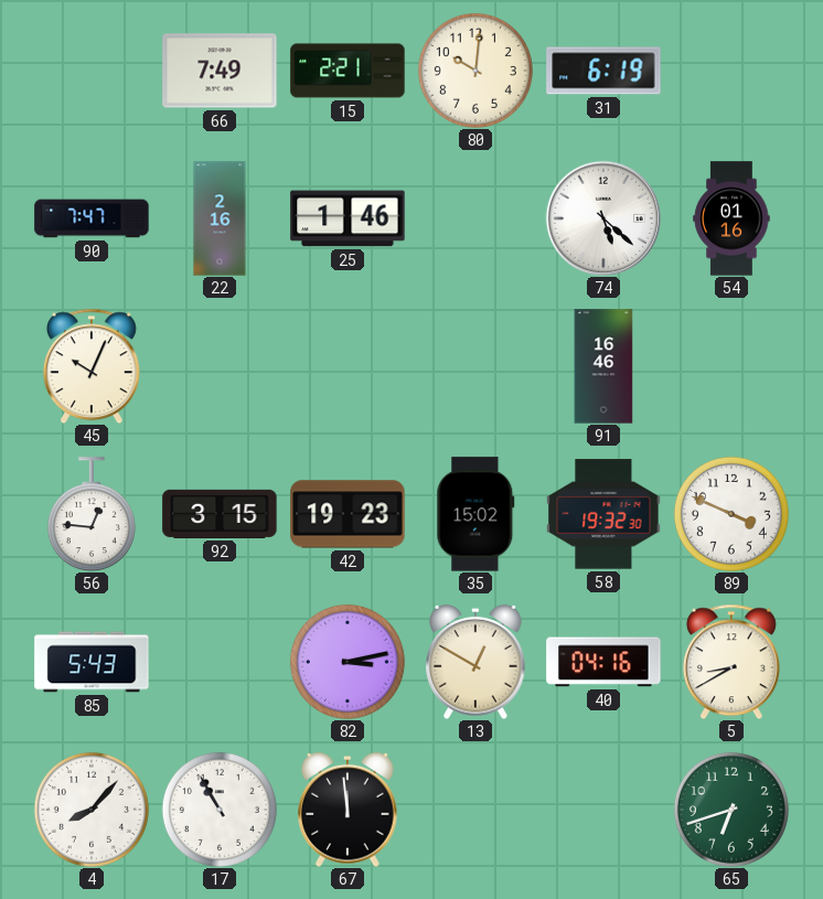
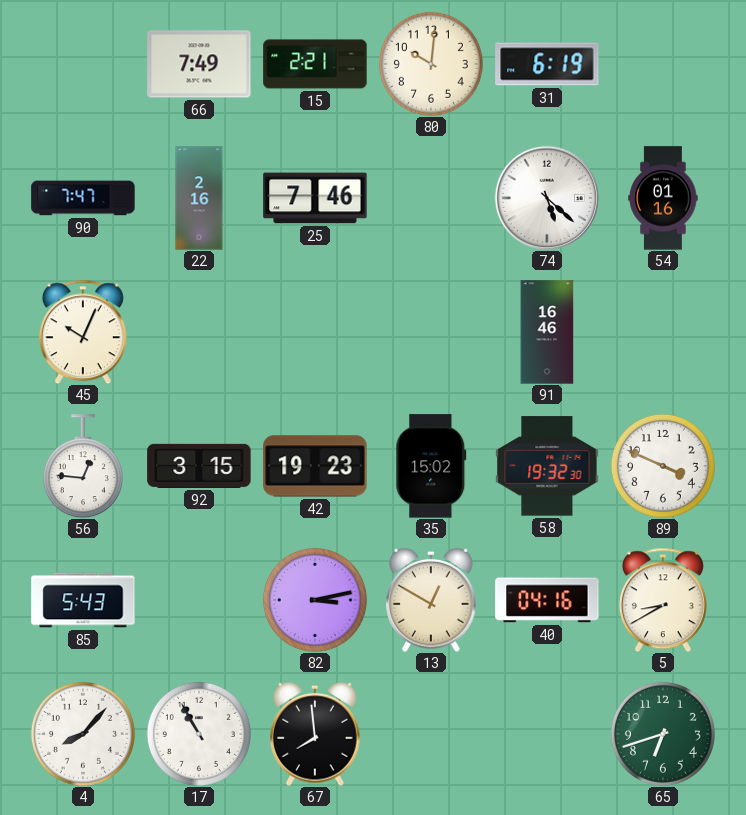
25: 1:46 -> 7:46 (315, 198)
67: 11:59 -> 7:59 (315, 734)
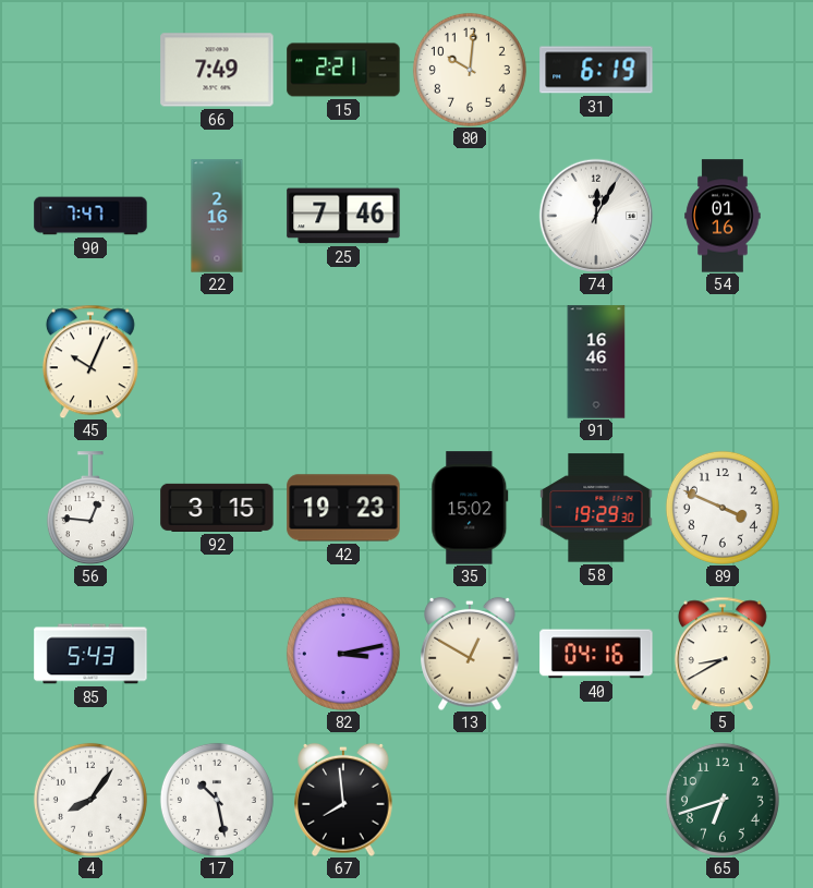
74: 5:22 -> 12:05 (596, 216)
58: 19:32 -> 19:29 (596, 508)
4: 8:07 -> 8:06 (90, 800)
17: 10:55 -> 10:28 (217, 800)
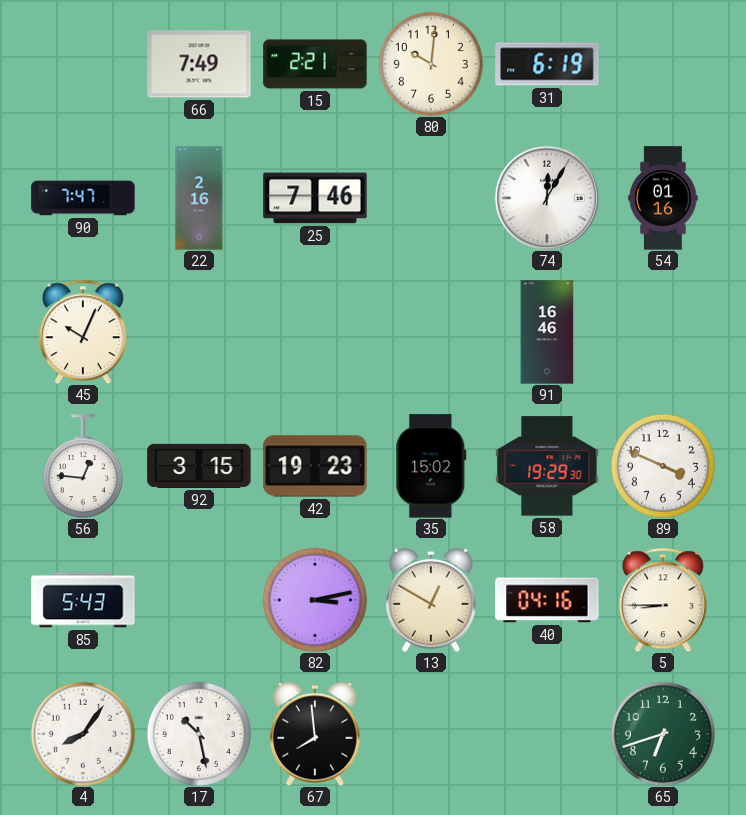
5: 8:40 -> 8:45 (663, 600)
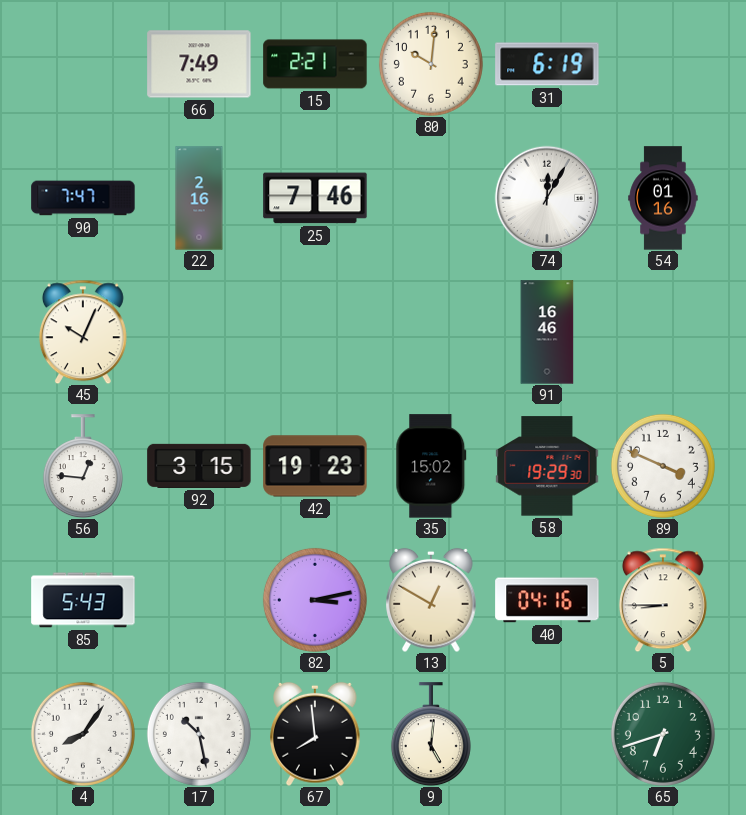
9: none -> 5:01 (431, 734)
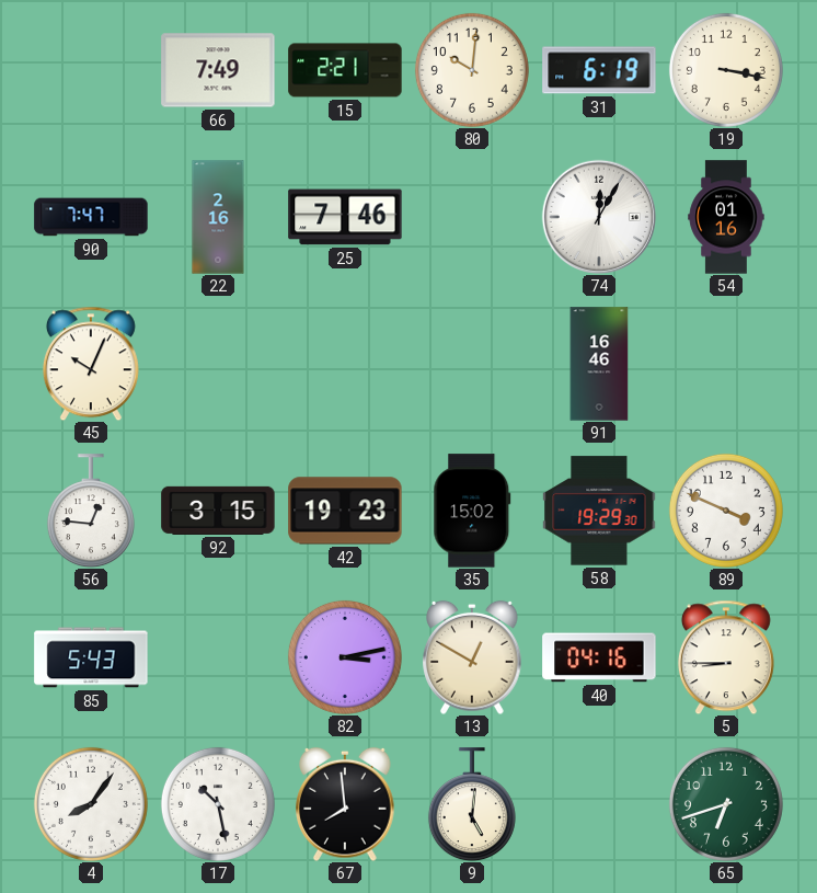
19: none -> 3:17 (726, 70)
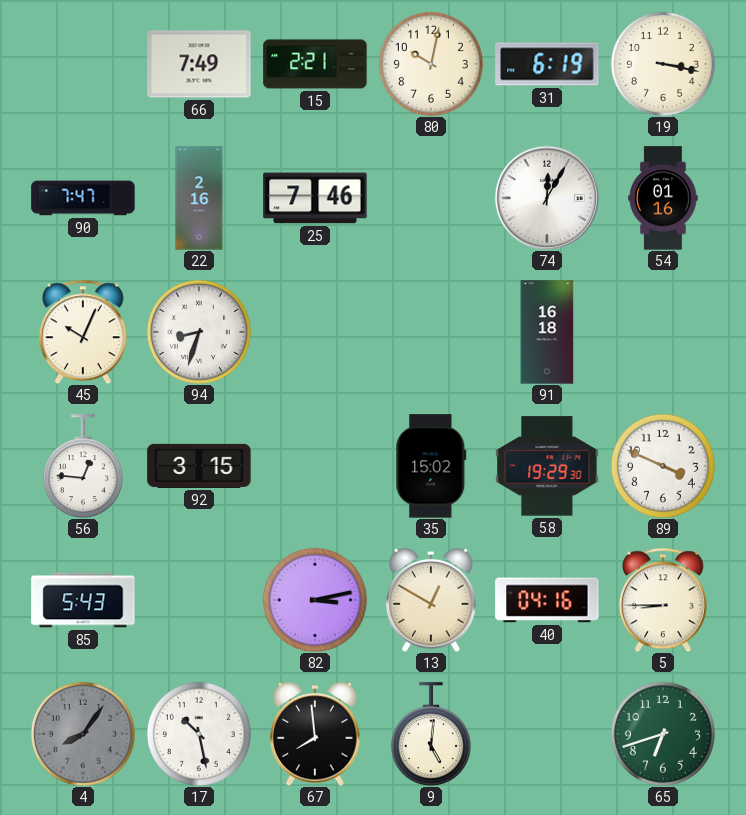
80: 10:01 -> 10:02 (431, 64)
94: none -> 8:33 (199, 332)
91: 16:46 -> 16:18 (547, 332)
42: 19:23 -> none (345, 511)
4 dial: white -> grey (83, 734)
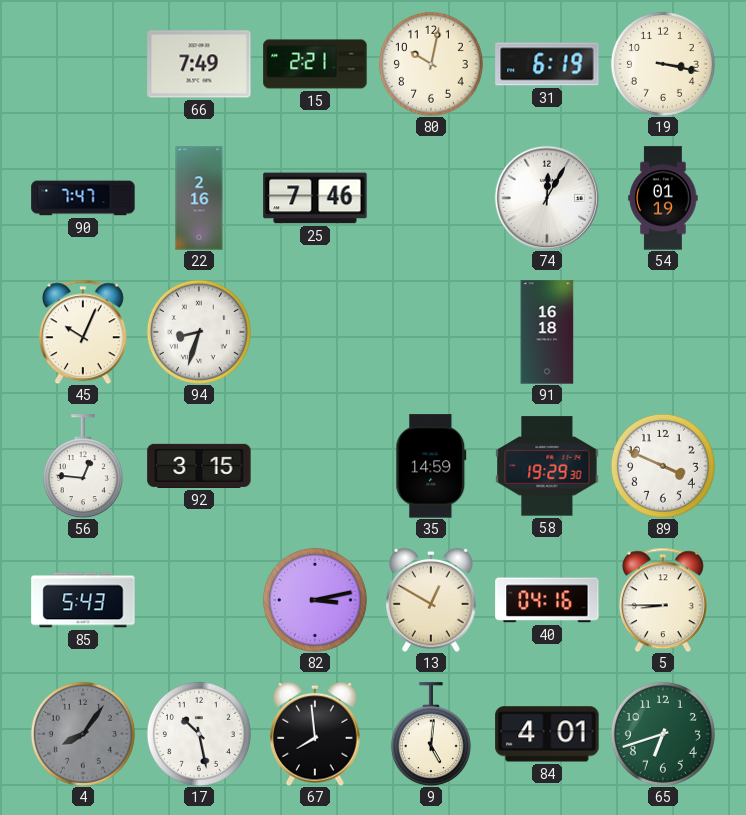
54: 01:16 -> 01:19 (663, 198)
35: 15:02 -> 14:59 (431, 466)
84: none -> 4:01 (547, 734)
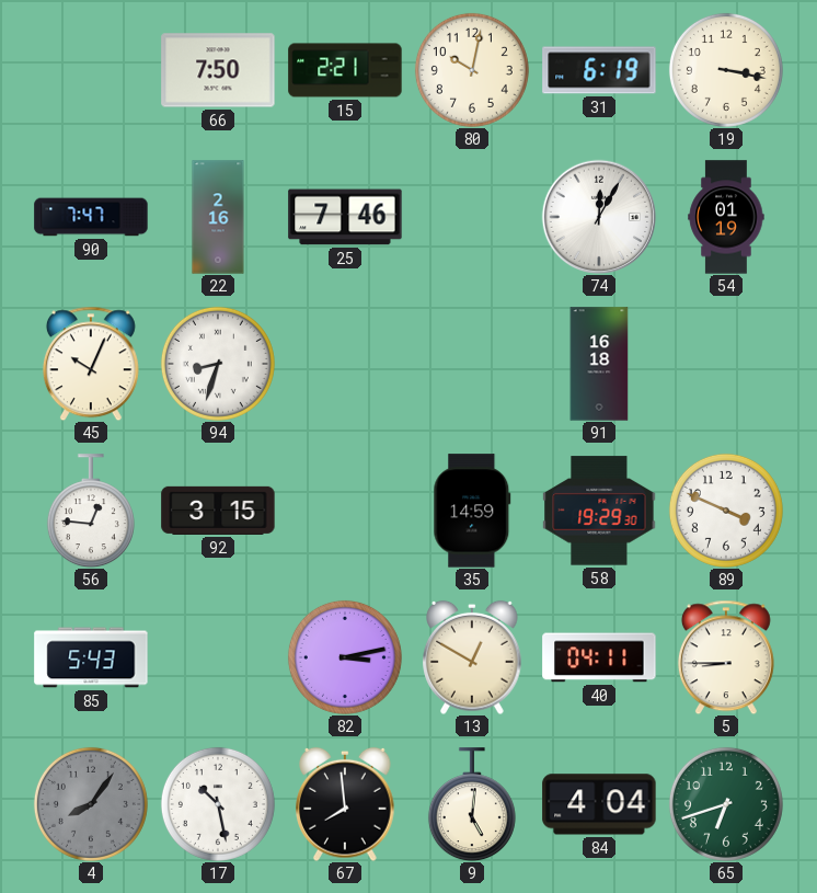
66: 7:49 -> 7:50 (218, 70)
40: 04:16 -> 04:11 (599, 657)
84: 4:01 -> 4:04 (599, 804)
